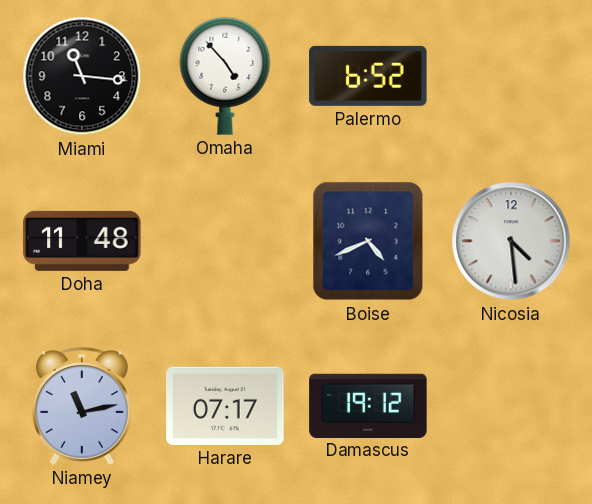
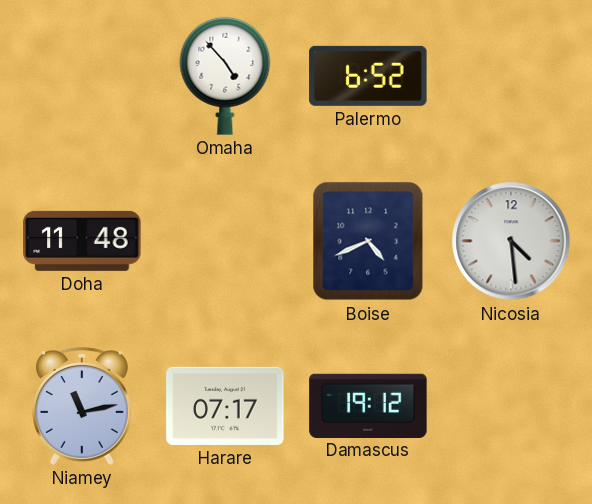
Miami: 11:16 -> none (82, 76)
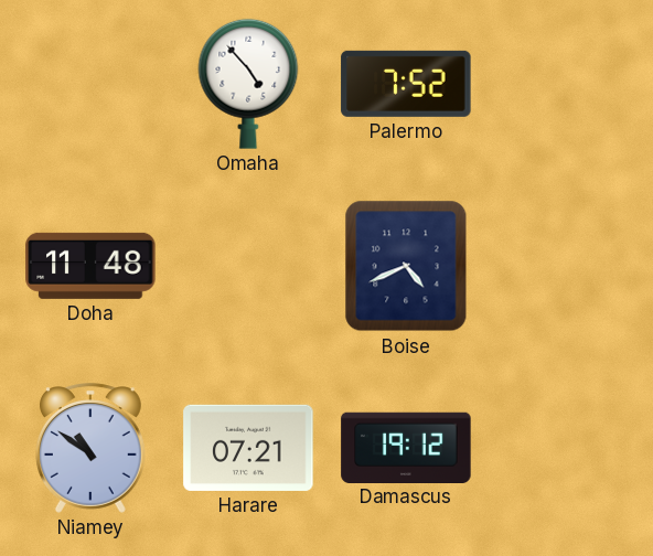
Palermo: 6:52 -> 7:52 (406, 84)
Nicosia: 4:29 -> none (511, 241)
Niamey: 11:13 -> 10:51 (90, 448)
Harare: 07:17 -> 07:21 (248, 448)
